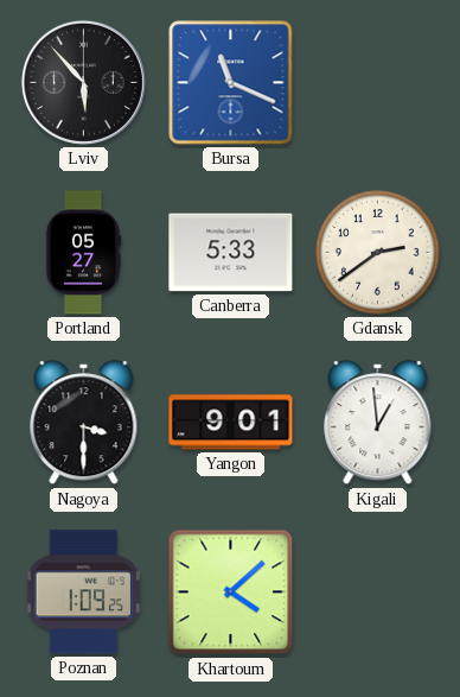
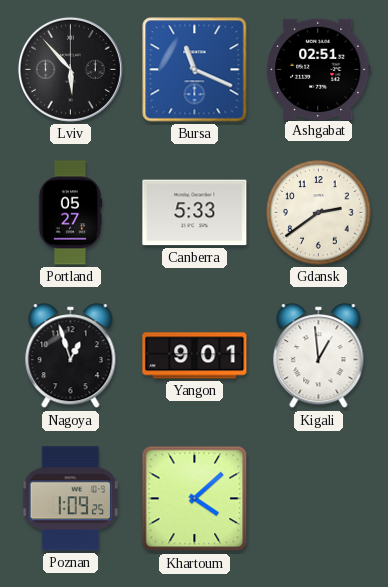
Ashgabat: none -> 02:51 (319, 69)
Nagoya: 3:30 -> 12:57 (71, 356)
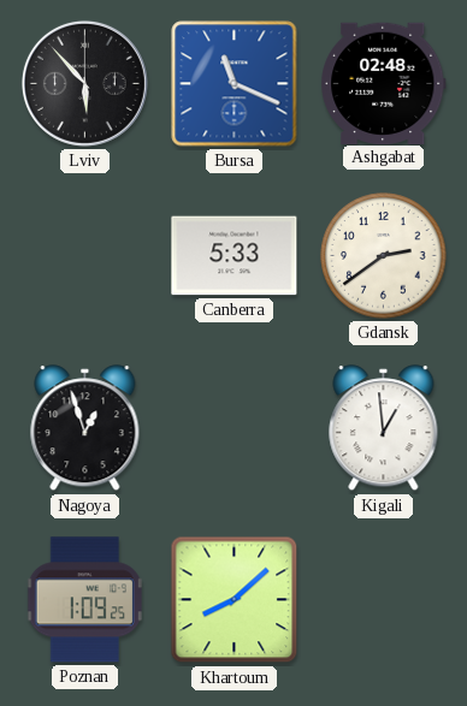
Ashgabat: 02:51 -> 02:48 (384, 83)
Portland: 05:27 -> none (70, 213)
Yangon: 9:01 -> none (195, 356)
Khartoum: 4:08 -> 8:08 (235, 600)
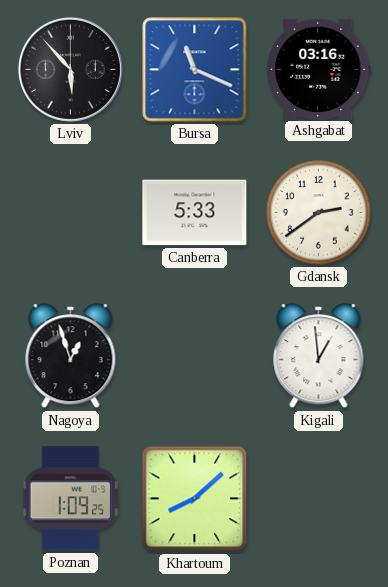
Ashgabat: 02:48 -> 03:16 (319, 69)
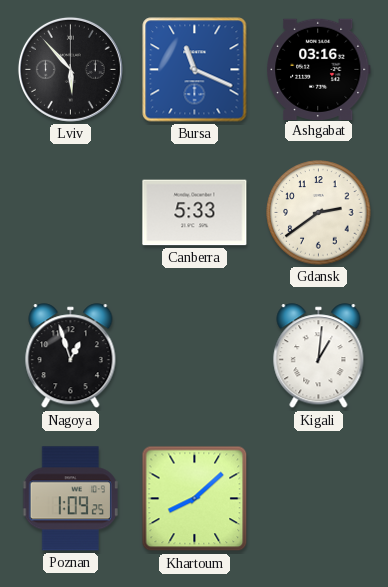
Kigali: 12:59 -> 1:01 (319, 356)
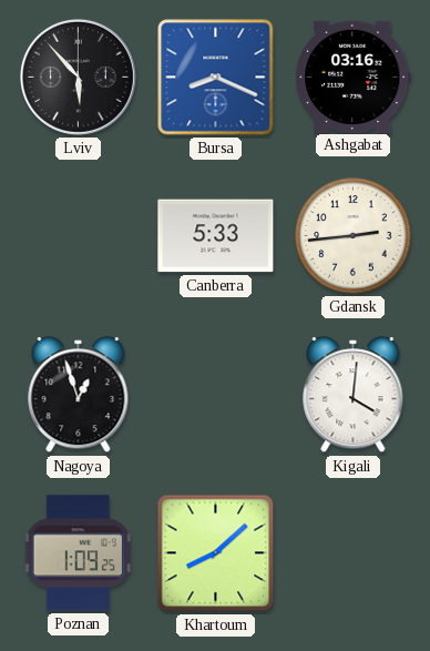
Bursa: 11:19 -> 8:19 (216, 78)
Gdansk: 2:39 -> 2:44 (354, 236)
Kigali: 1:01 -> 4:01 (354, 395)
